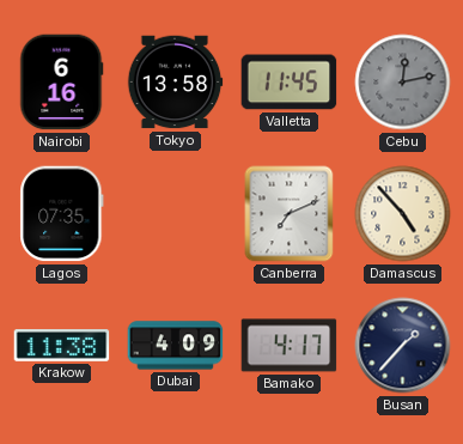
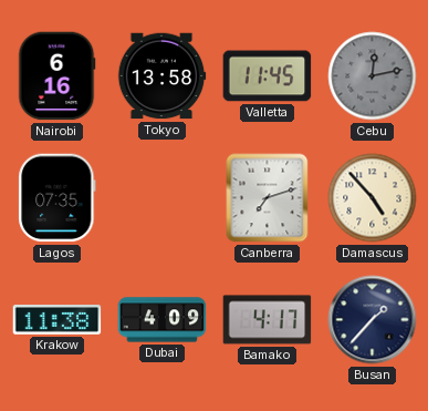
Canberra: 7:11 -> 7:12 (268, 198)
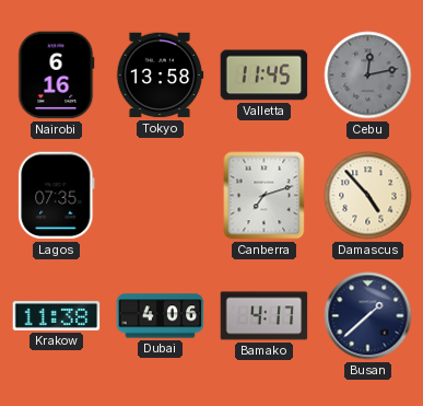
Dubai: 4:09 -> 4:06 (161, 316)
Busan: 1:37 -> 1:38 (368, 316)
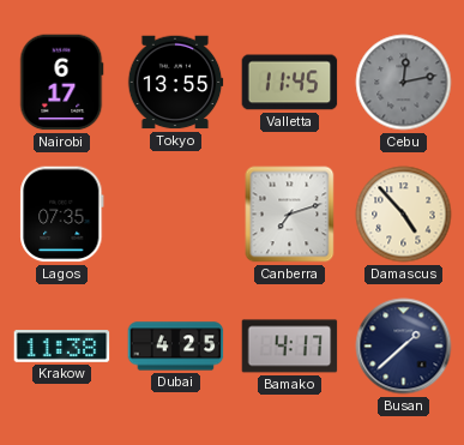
Nairobi: 6:16 -> 6:17 (62, 83)
Tokyo: 13:58 -> 13:55 (175, 83)
Dubai: 4:06 -> 4:25 (176, 347)
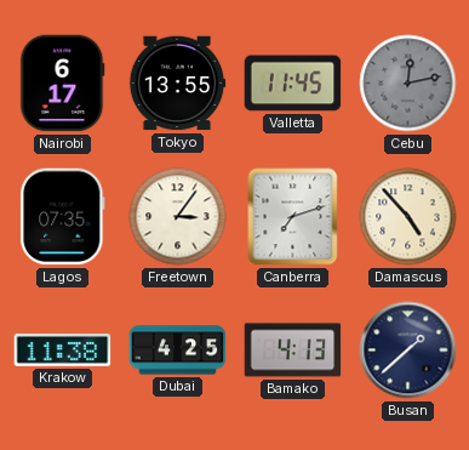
Freetown: none -> 3:06 (178, 217)
Bamako: 4:17 -> 4:13 (293, 351)
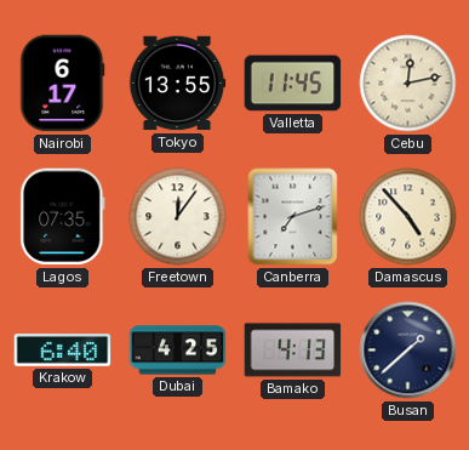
Cebu dial: grey -> cream (408, 84)
Freetown: 3:06 -> 12:06 (178, 217)
Krakow: 11:38 -> 6:40 (63, 351)
